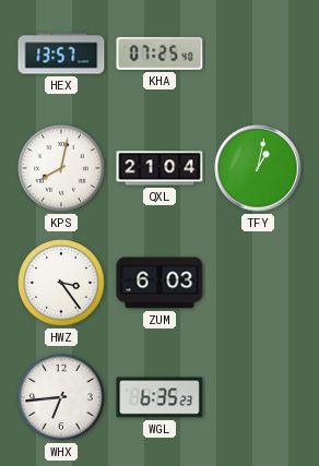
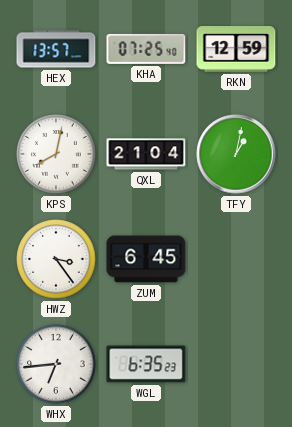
RKN: none -> 12:59 (236, 49)
ZUM: 6:03 -> 6:45 (146, 259)
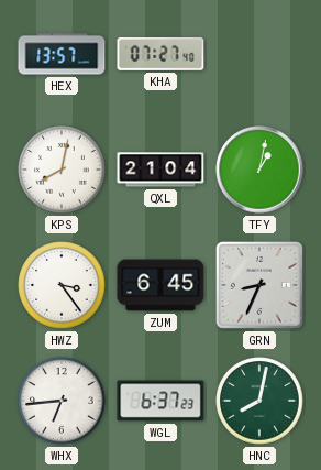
KHA: 07:25 -> 07:27 (160, 54)
RKN: 12:59 -> none (236, 49)
GRN: none -> 8:34 (259, 285)
WGL: 6:35 -> 6:37 (160, 401)
HNC: none -> 8:02 (259, 401)
